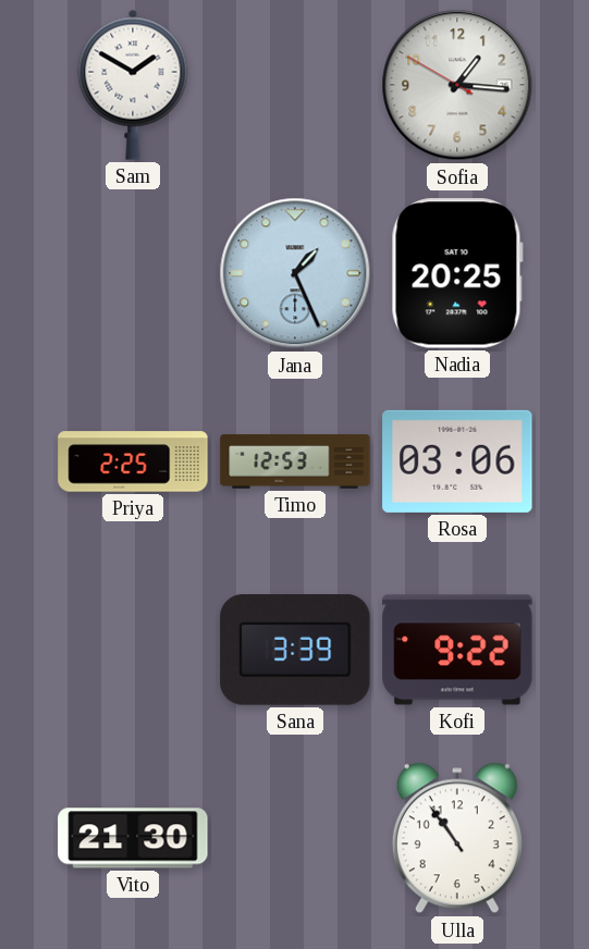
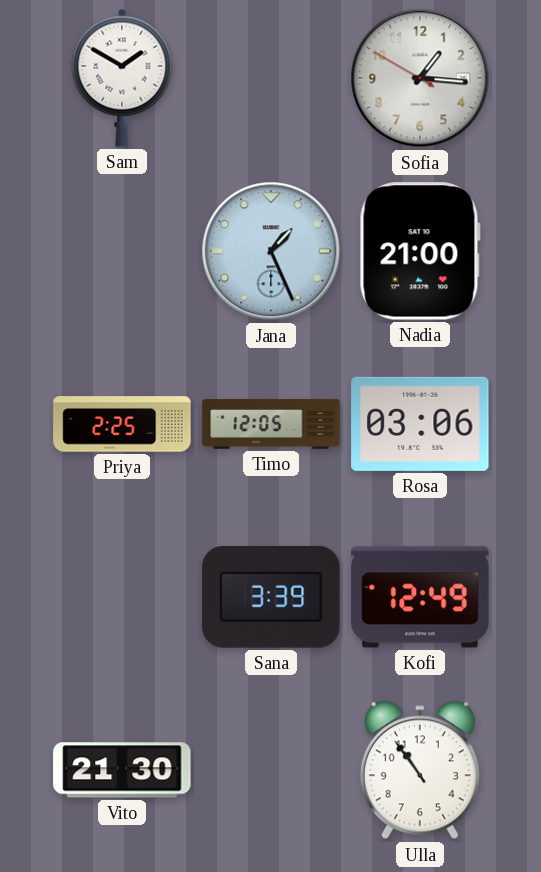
Nadia: 20:25 -> 21:00 (420, 251)
Timo: 12:53 -> 12:05 (271, 424)
Kofi: 9:22 -> 12:49 (420, 597)
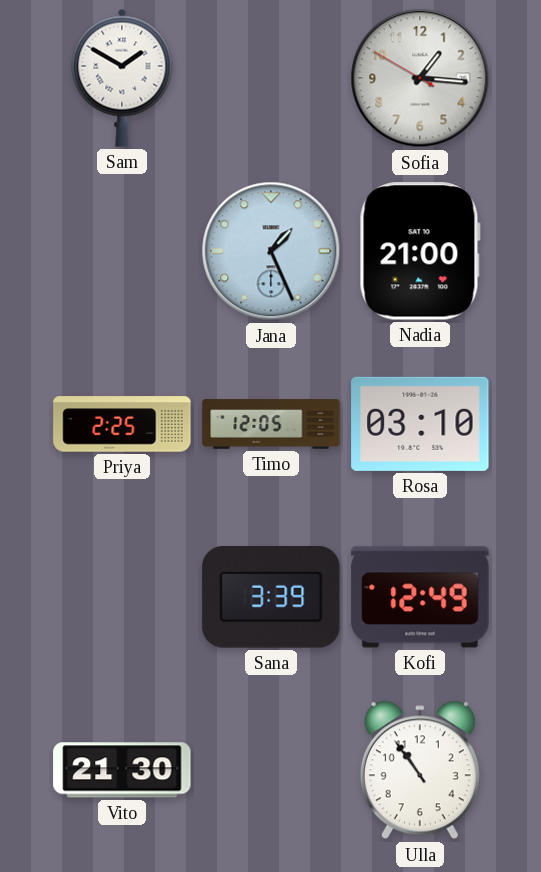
Rosa: 03:06 -> 03:10 (420, 424)
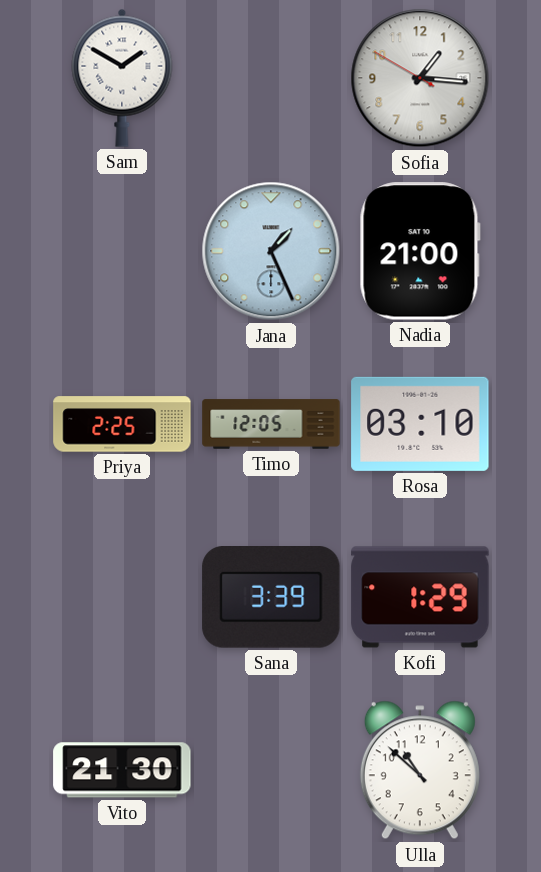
Kofi: 12:49 -> 1:29 (420, 597)
Ulla: 10:54 -> 10:52 (420, 770)
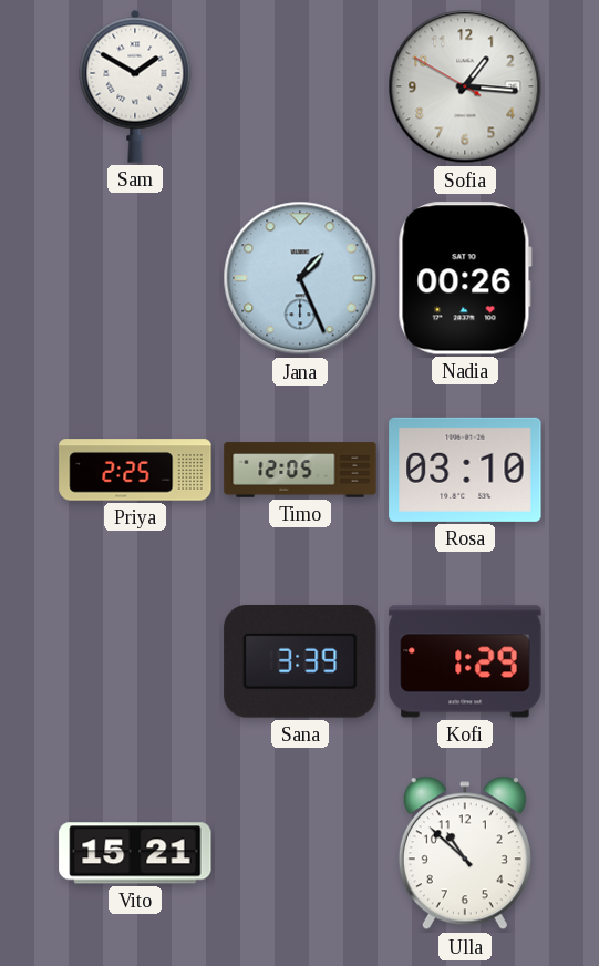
Nadia: 21:00 -> 00:26 (465, 278)
Vito: 21:30 -> 15:21 (135, 853)
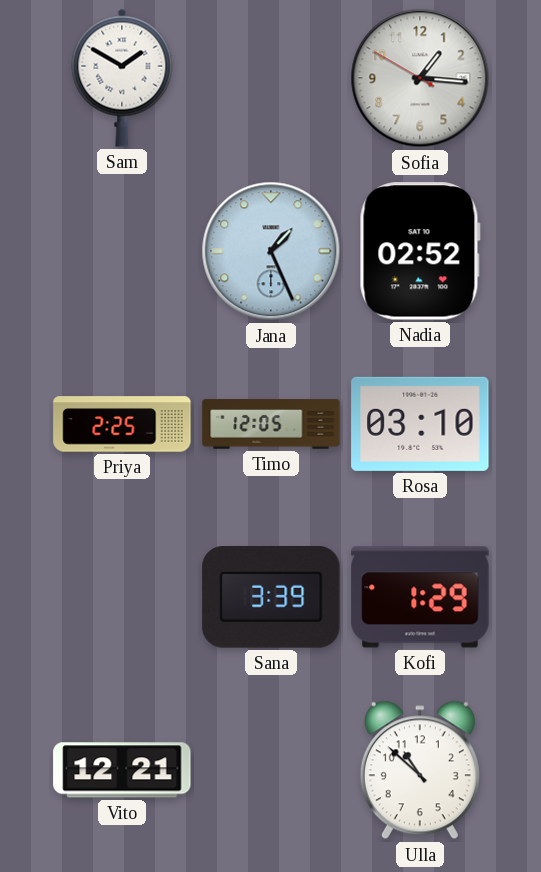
Nadia: 00:26 -> 02:52 (420, 251)
Vito: 15:21 -> 12:21 (122, 770)
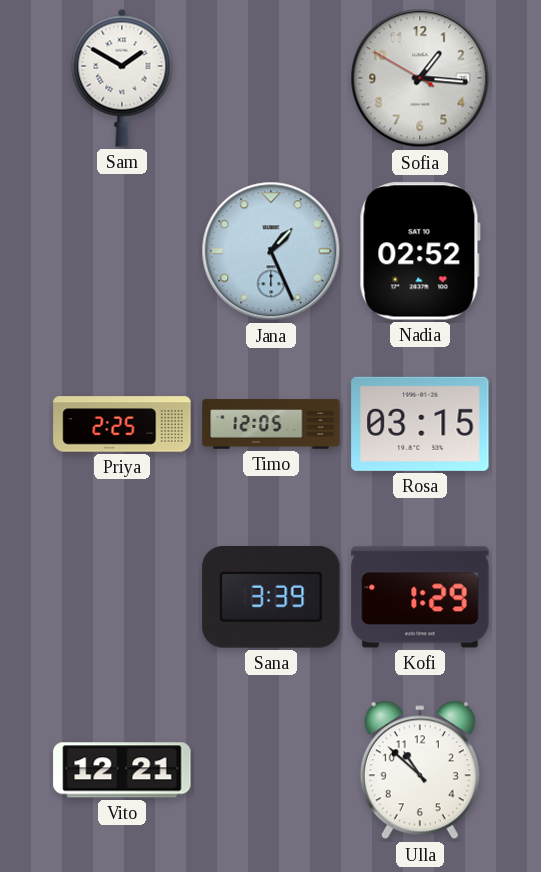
Rosa: 03:10 -> 03:15 (420, 424)
